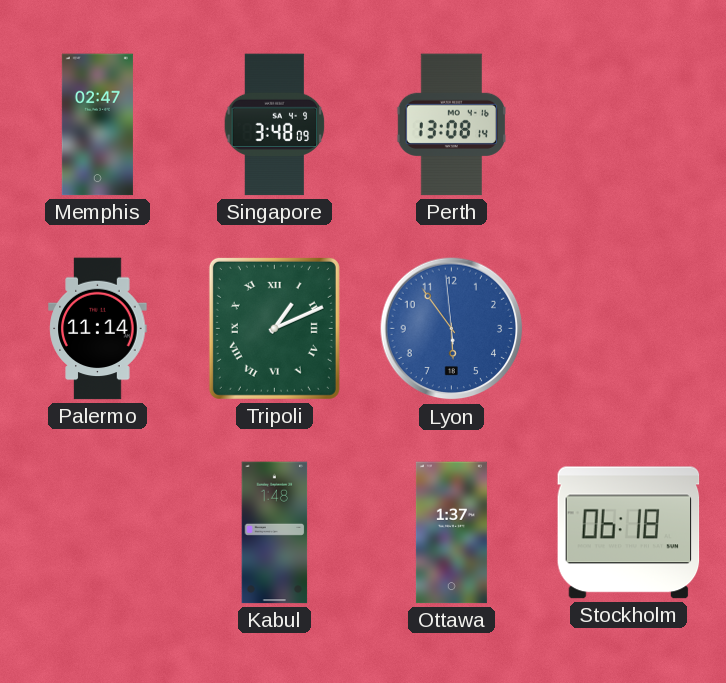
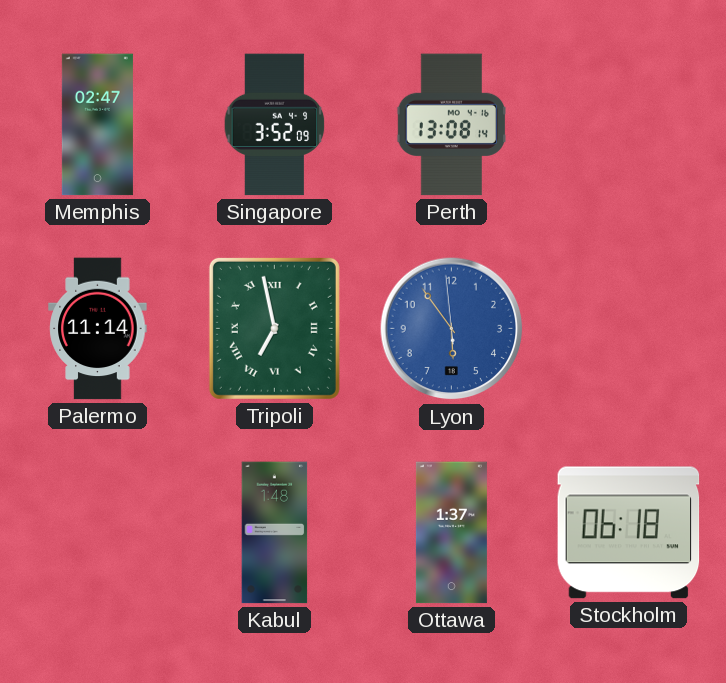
Singapore: 3:48 -> 3:52 (275, 125)
Tripoli: 1:11 -> 6:58 (274, 328)
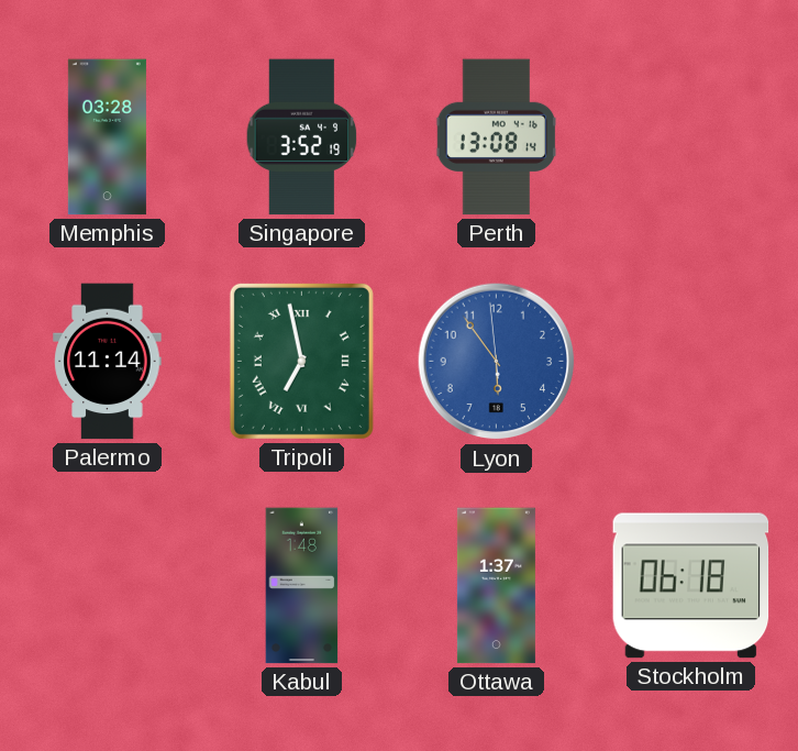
Memphis: 02:47 -> 03:28 (107, 137)
Singapore: 3:52:09 -> 3:52:19 (302, 137)
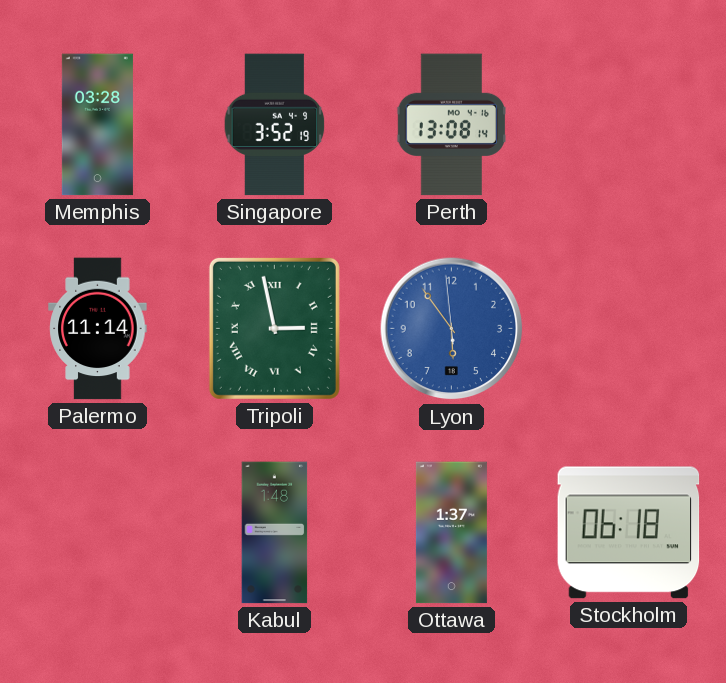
Tripoli: 6:58 -> 2:58 (274, 328)
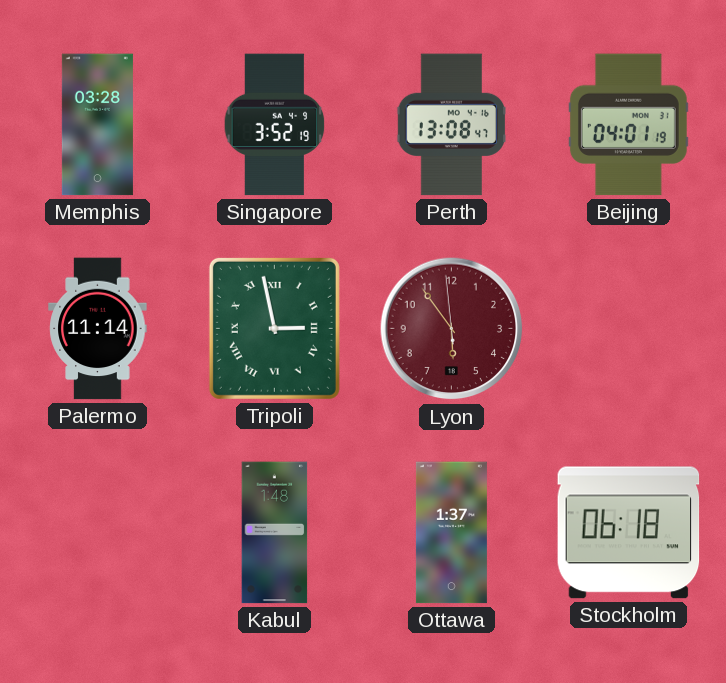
Perth: 13:08:14 -> 13:08:47 (452, 125)
Beijing: none -> 04:01 (628, 125)
Lyon dial: blue -> burgundy (452, 329)
